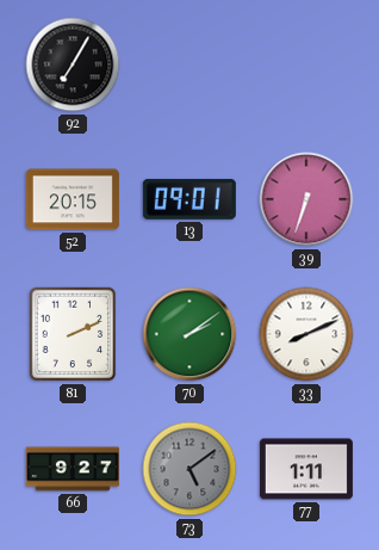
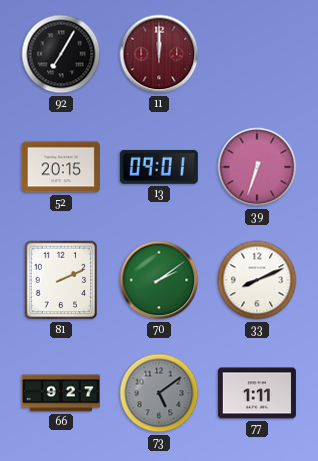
11: none -> 12:00 (159, 54)
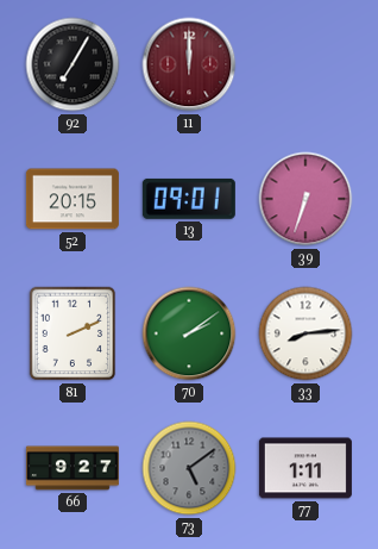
33: 8:11 -> 8:14 (305, 333)
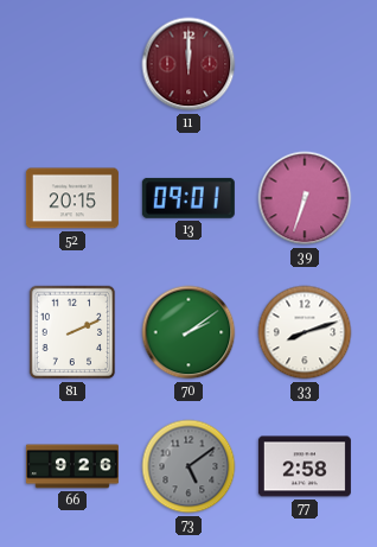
92: 7:05 -> none (73, 64)
33: 8:14 -> 8:12 (305, 332)
66: 9:27 -> 9:26 (72, 466)
77: 1:11 -> 2:58 (305, 466)
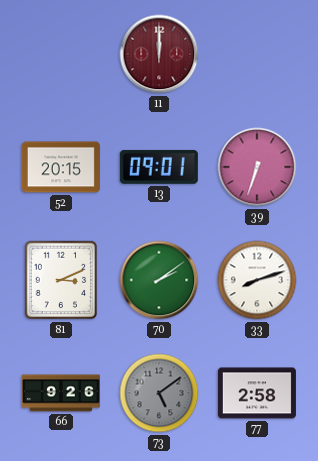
81: 2:11 -> 3:11 (61, 280)
